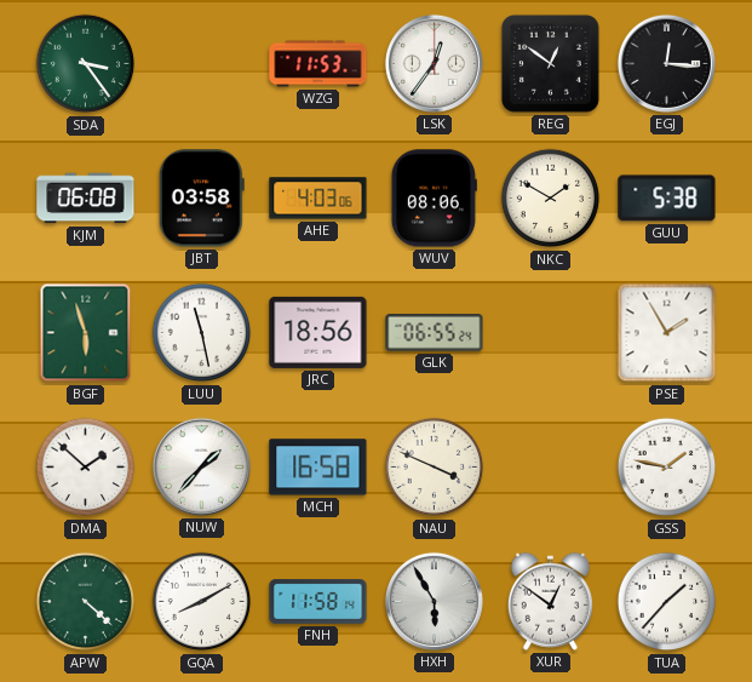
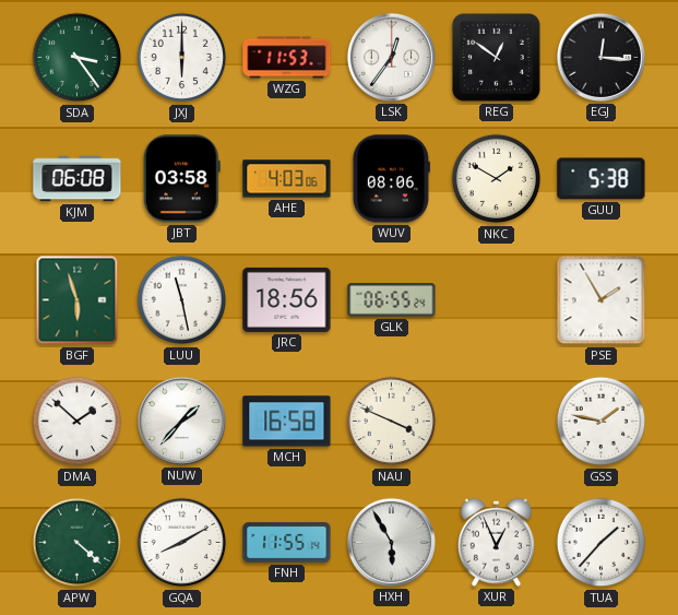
JXJ: none -> 6:00 (182, 58)
FNH: 11:58 -> 11:55 (287, 543)
XUR: 12:51 -> 12:56 (496, 542)
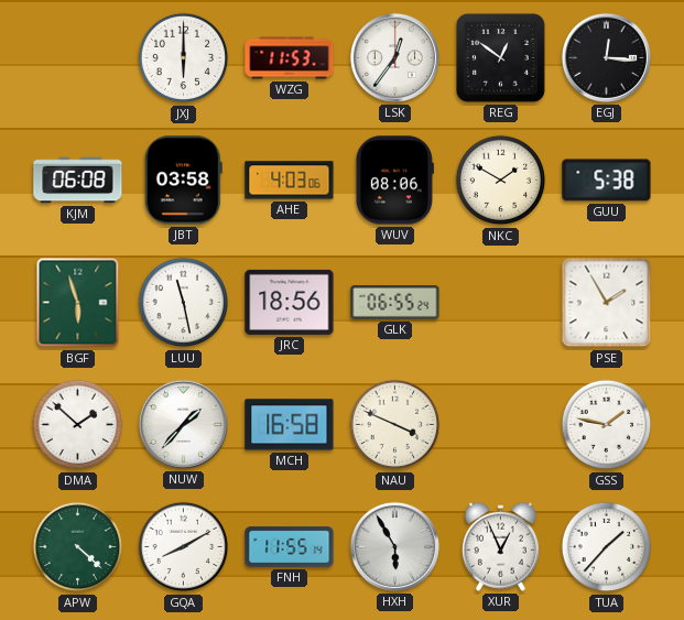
SDA: 3:24 -> none (78, 58)
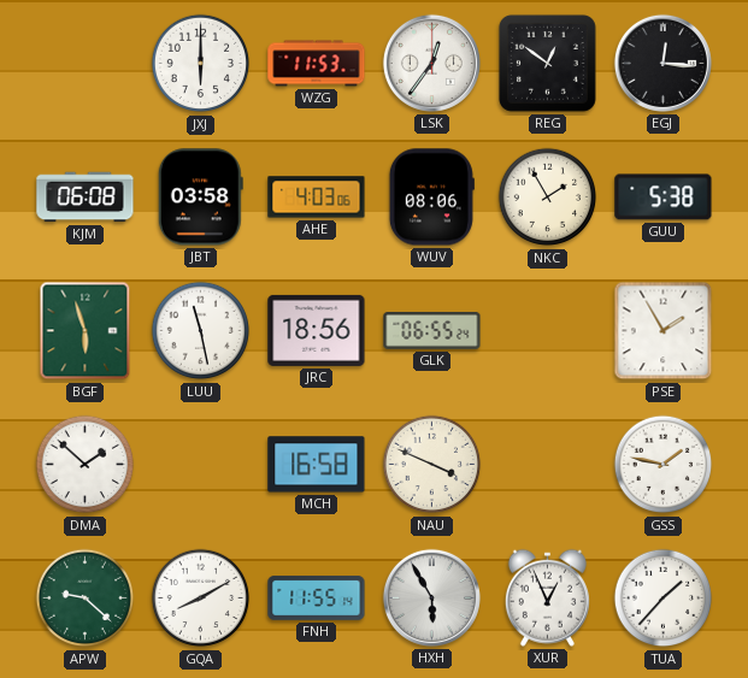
NKC: 1:50 -> 1:55 (548, 197)
NUW: 1:37 -> none (183, 424)
APW: 4:22 -> 9:22 (86, 599)
